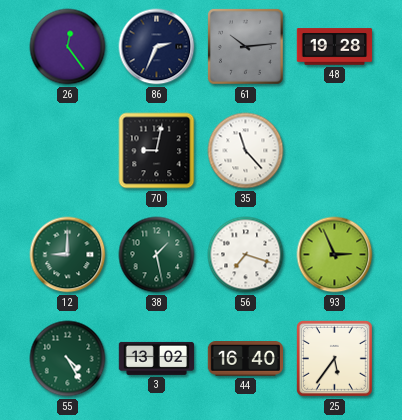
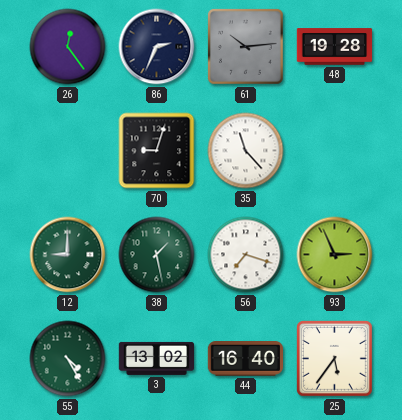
70: 9:02 -> 9:03 (157, 151)
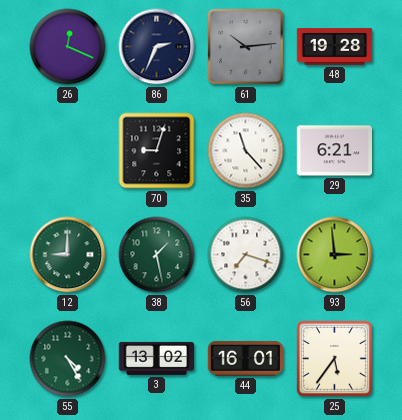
26: 12:24 -> 12:19 (68, 47)
29: none -> 6:21 (334, 151)
93: 2:56 -> 2:59 (335, 255)
44: 16:40 -> 16:01 (245, 359)
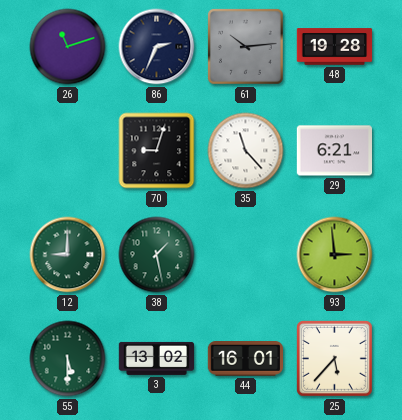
26: 12:19 -> 11:12 (68, 47)
56: 7:18 -> none (246, 255)
55: 4:25 -> 5:30 (68, 359)
25: 5:36 -> 5:37 (334, 358)
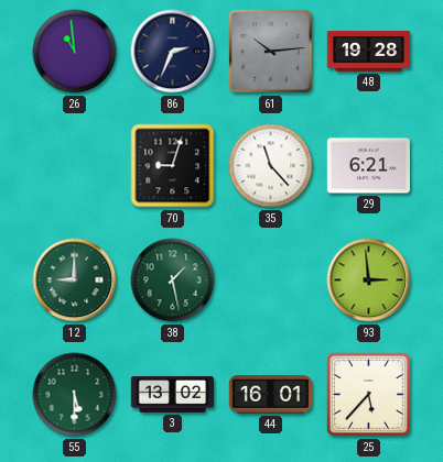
26: 11:12 -> 10:59 (75, 52)
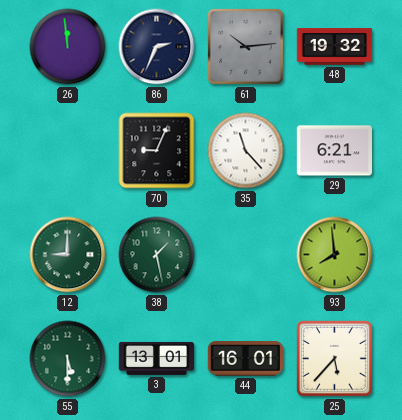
26: 10:59 -> 11:59 (68, 47)
48: 19:28 -> 19:32 (335, 47)
70: 9:03 -> 9:04 (157, 151)
93: 2:59 -> 7:59 (335, 255)
3: 13:02 -> 13:01 (157, 358)
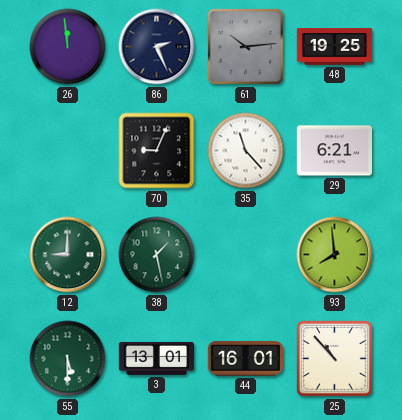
86: 2:34 -> 2:26 (157, 47)
48: 19:32 -> 19:25 (335, 47)
25: 5:37 -> 10:53 (334, 358)
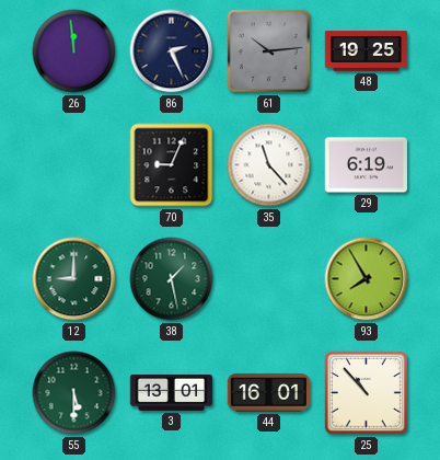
29: 6:21 -> 6:19 (366, 165)
93: 7:59 -> 7:55 (367, 279)
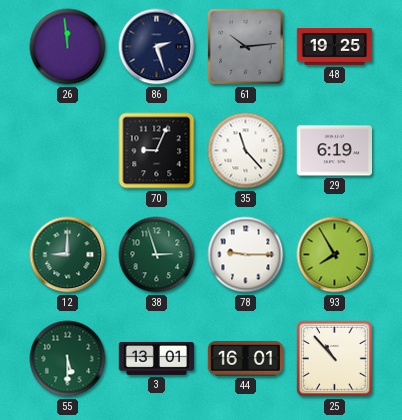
86: 2:26 -> 2:27 (157, 47)
38: 1:28 -> 2:57 (157, 255)
78: none -> 9:15 (246, 255)
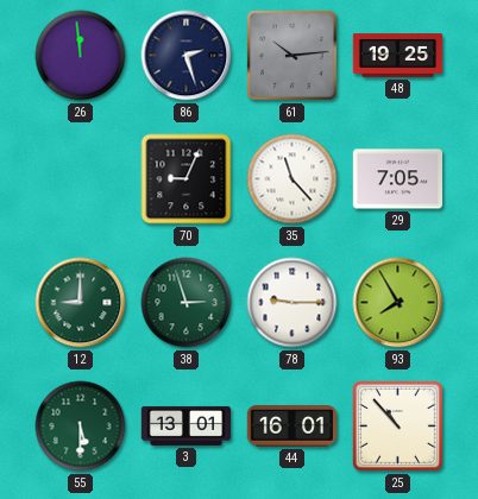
29: 6:19 -> 7:05 (397, 179)
